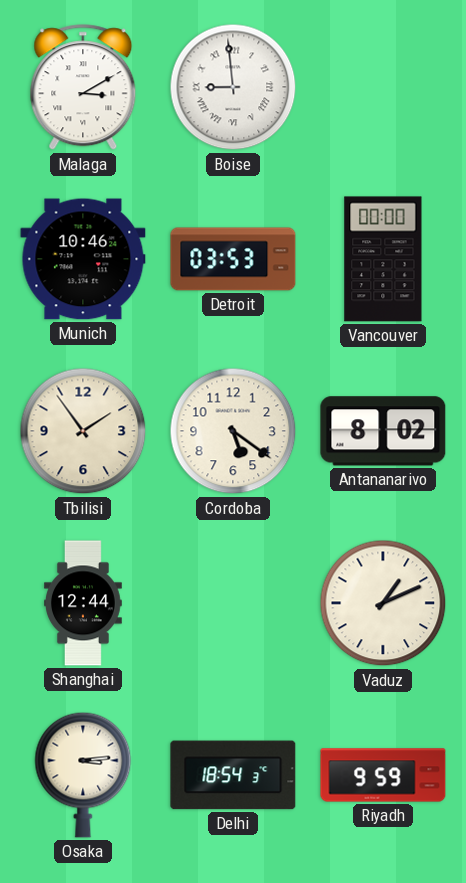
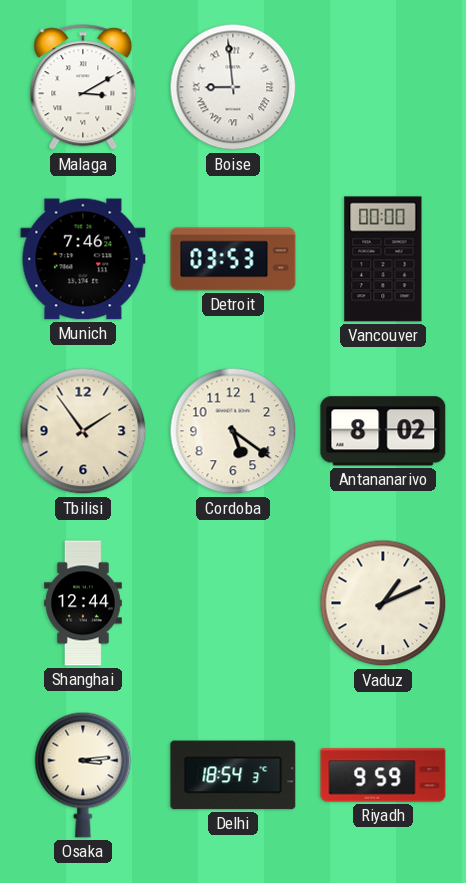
Munich: 10:46 -> 7:46 (83, 259)
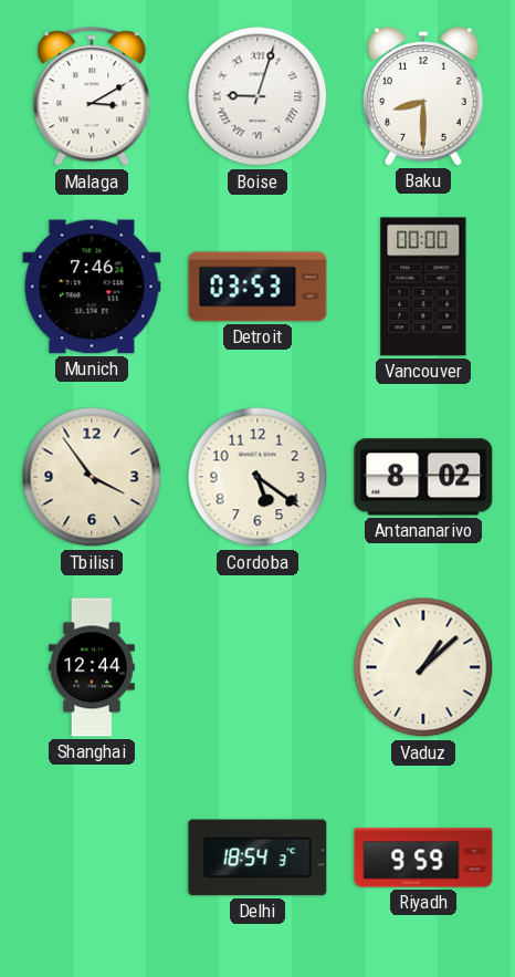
Boise: 8:59 -> 9:03 (257, 96)
Baku: none -> 8:30 (424, 96)
Tbilisi: 1:54 -> 3:54 (92, 477)
Vaduz: 1:11 -> 1:08 (423, 667)
Osaka: 3:14 -> none (83, 775)
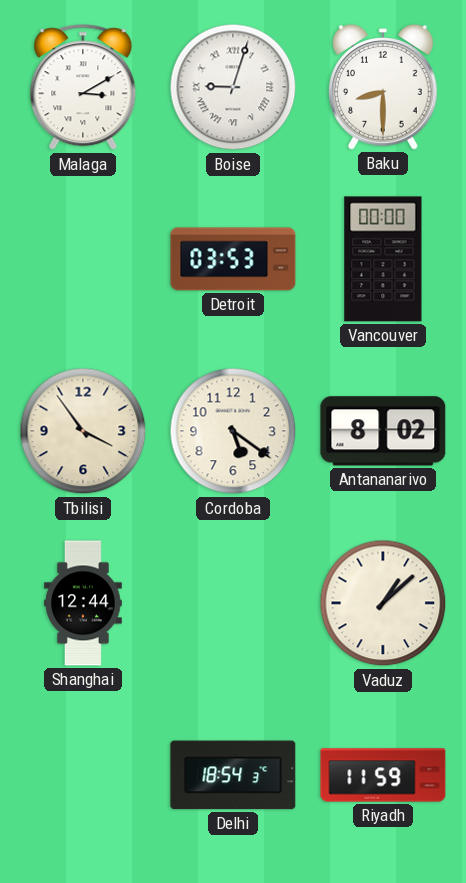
Munich: 7:46 -> none (92, 287)
Riyadh: 9:59 -> 11:59 (383, 775)
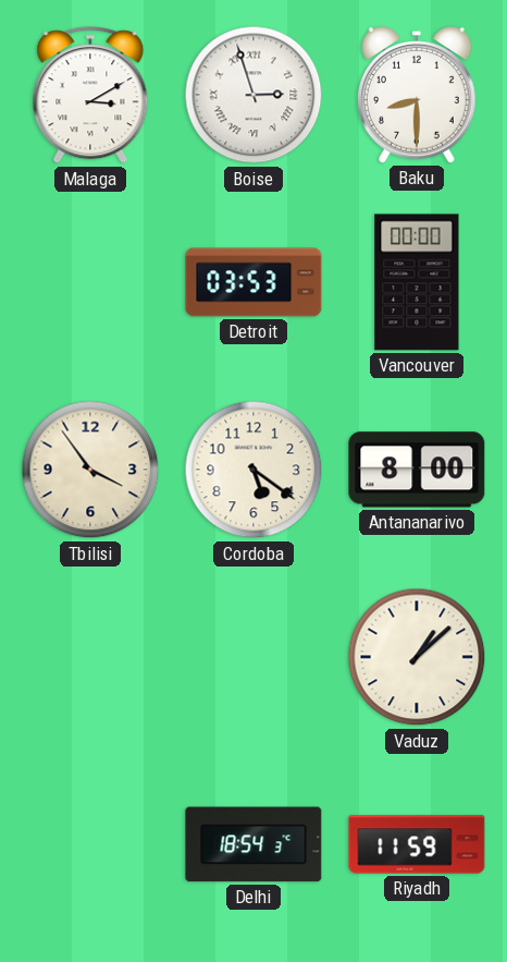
Boise: 9:03 -> 2:57 (253, 95)
Antananarivo: 8:02 -> 8:00 (417, 470)
Shanghai: 12:44 -> none (84, 603)
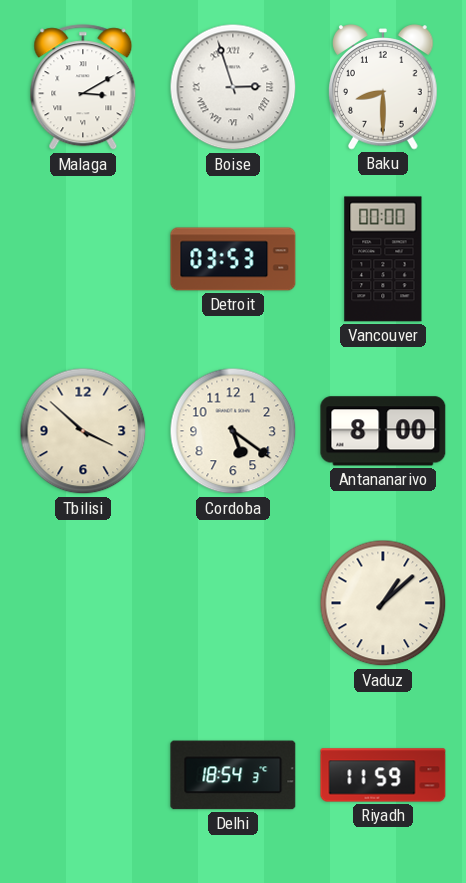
Tbilisi: 3:54 -> 3:52 (83, 431)
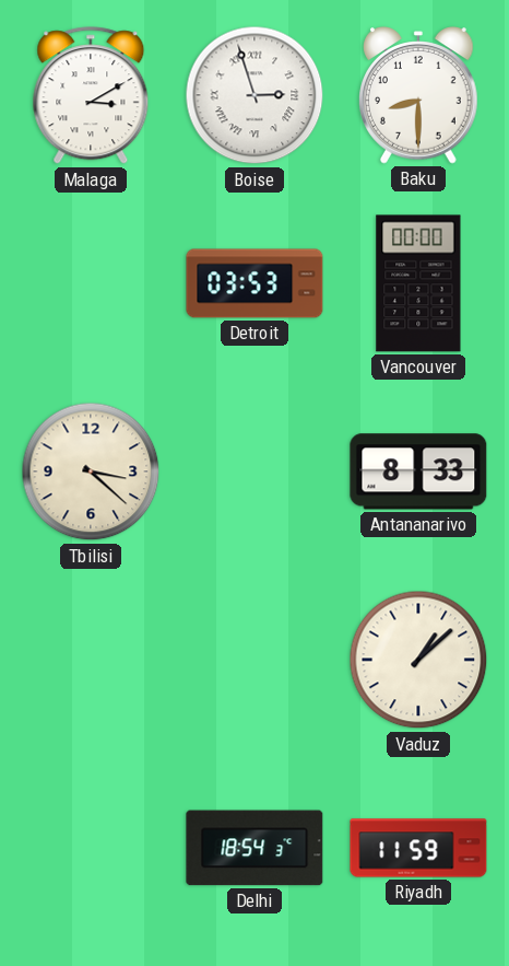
Tbilisi: 3:52 -> 3:22 (91, 472)
Cordoba: 5:21 -> none (233, 431)
Antananarivo: 8:00 -> 8:33 (418, 472)
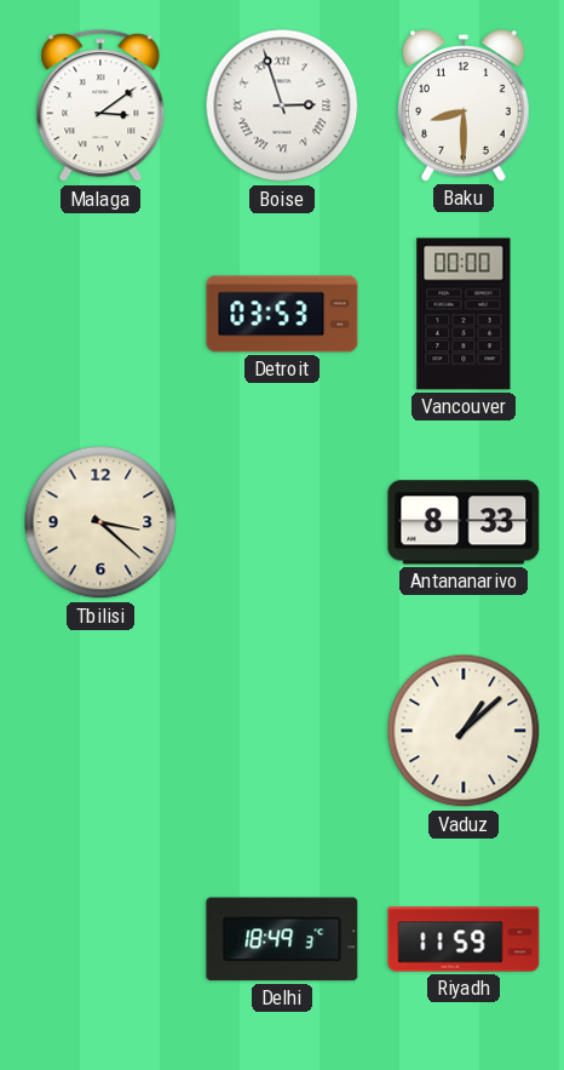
Malaga: 3:10 -> 3:09 (100, 107)
Delhi: 18:54 -> 18:49 (282, 939)
